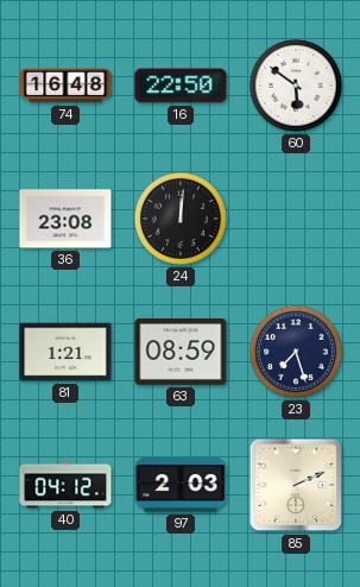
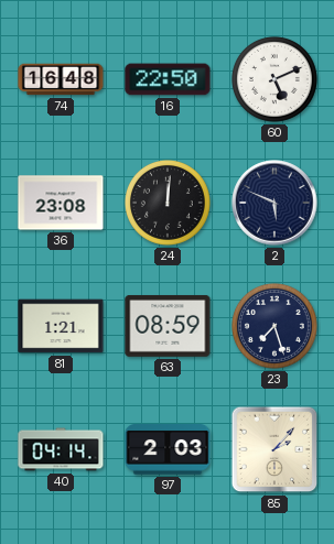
60: 5:51 -> 5:11 (274, 79)
2: none -> 5:49 (274, 203)
40: 04:12 -> 04:14 (61, 449)
85: 2:11 -> 2:07 (274, 449)
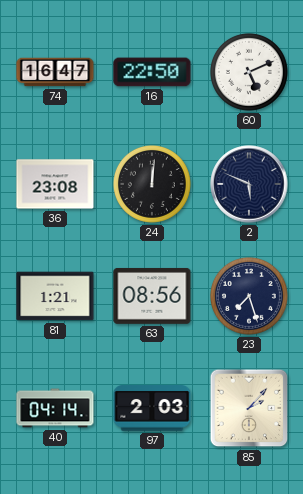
74: 16:48 -> 16:47 (55, 72)
63: 08:59 -> 08:56 (152, 296)
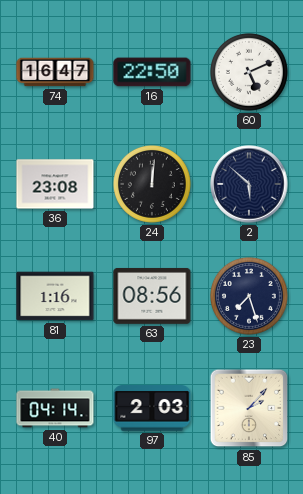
2: 5:49 -> 5:52 (249, 184)
81: 1:21 -> 1:16 (55, 296)
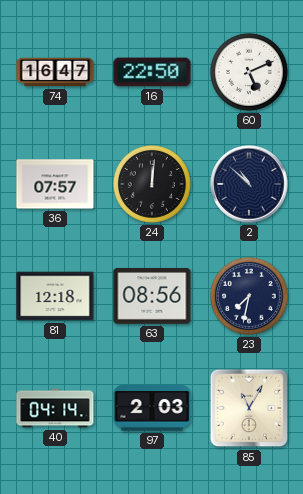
36: 23:08 -> 07:57 (55, 184)
2: 5:52 -> 10:52 (249, 184)
81: 1:16 -> 12:18 (55, 296)
23: 7:27 -> 7:32 (249, 296)
85: 2:07 -> 11:05 (249, 408)
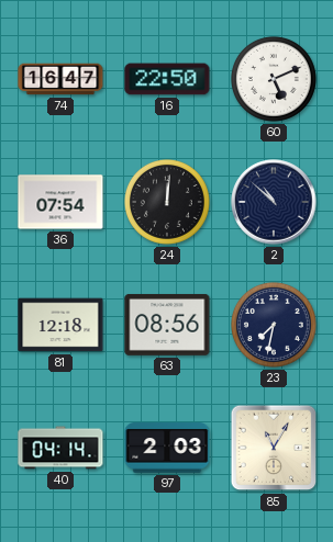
36: 07:57 -> 07:54 (60, 202)
